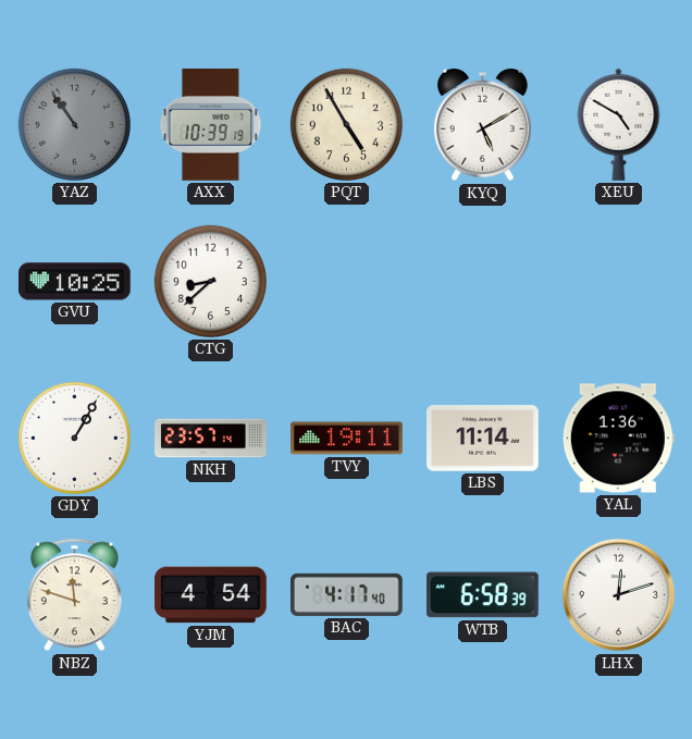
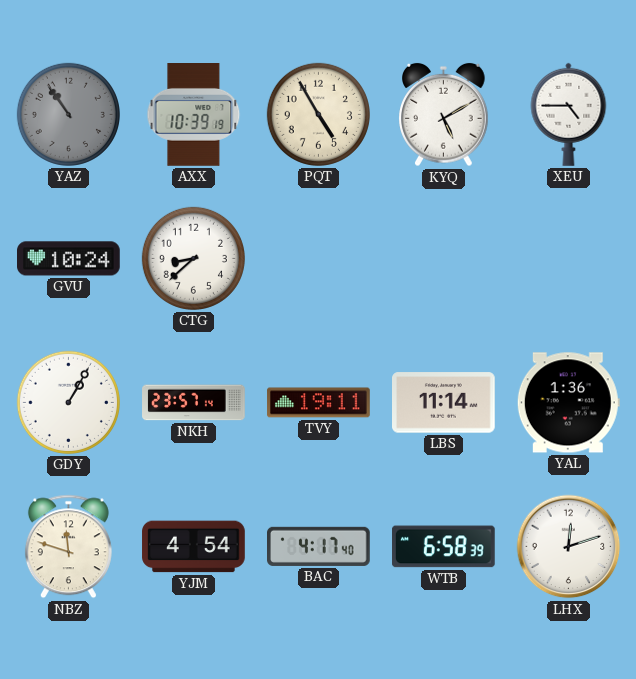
XEU: 4:50 -> 4:45 (569, 114)
GVU: 10:25 -> 10:24 (69, 259)
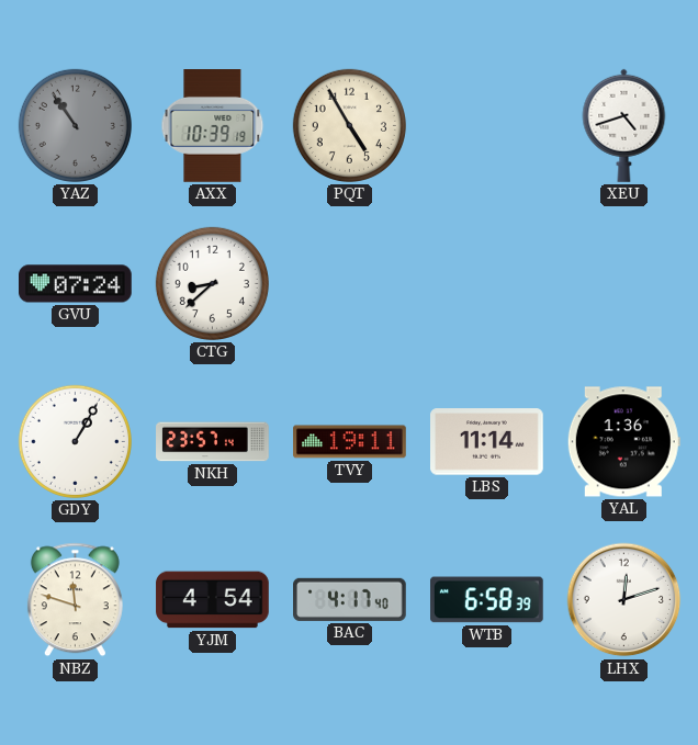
KYQ: 5:10 -> none (444, 115)
XEU: 4:45 -> 4:42 (624, 125)
GVU: 10:24 -> 07:24 (76, 284)
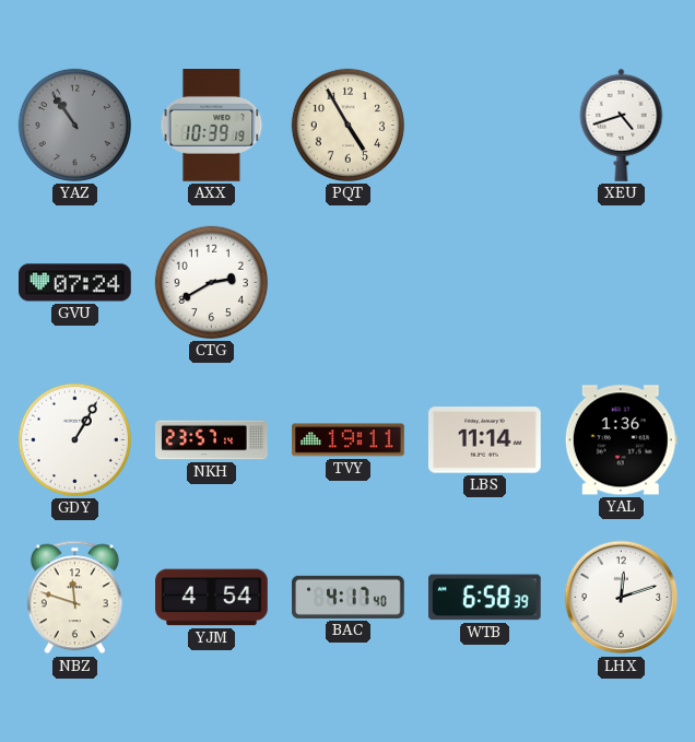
CTG: 8:38 -> 2:40 (211, 282)
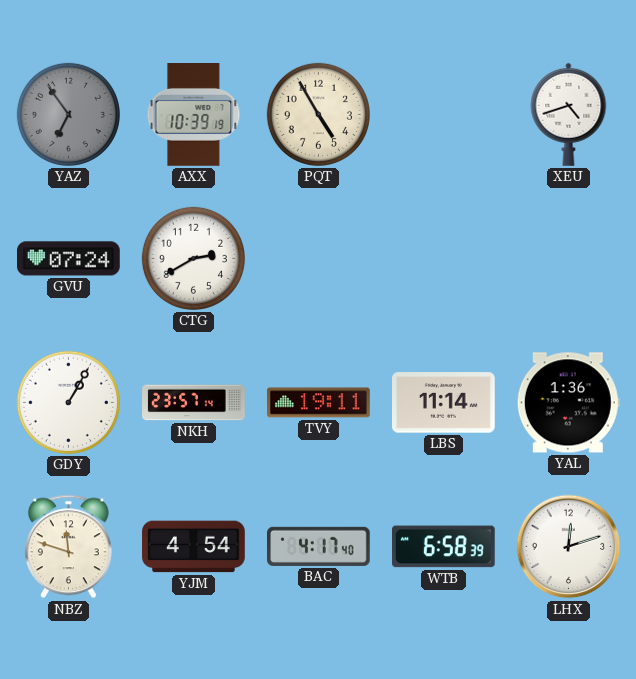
YAZ: 10:54 -> 6:54 (68, 114)
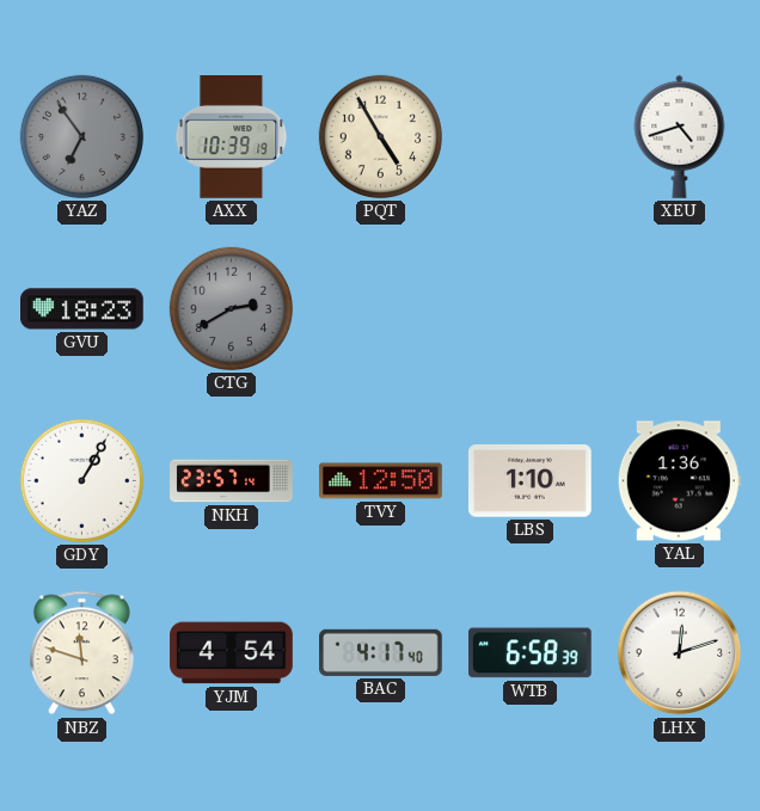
GVU: 07:24 -> 18:23 (82, 309)
CTG dial: white -> grey (231, 308)
TVY: 19:11 -> 12:50 (381, 481)
LBS: 11:14 -> 1:10 (531, 481)
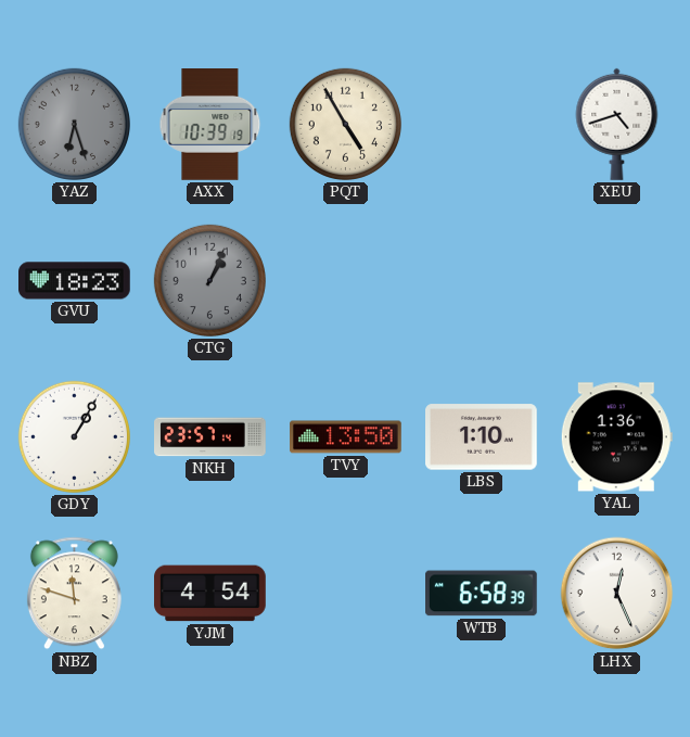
YAZ: 6:54 -> 6:27 (74, 124)
CTG: 2:40 -> 1:04 (209, 280)
TVY: 12:50 -> 13:50 (346, 437)
BAC: 4:17 -> none (381, 652)
LHX: 12:12 -> 12:26 (617, 594)
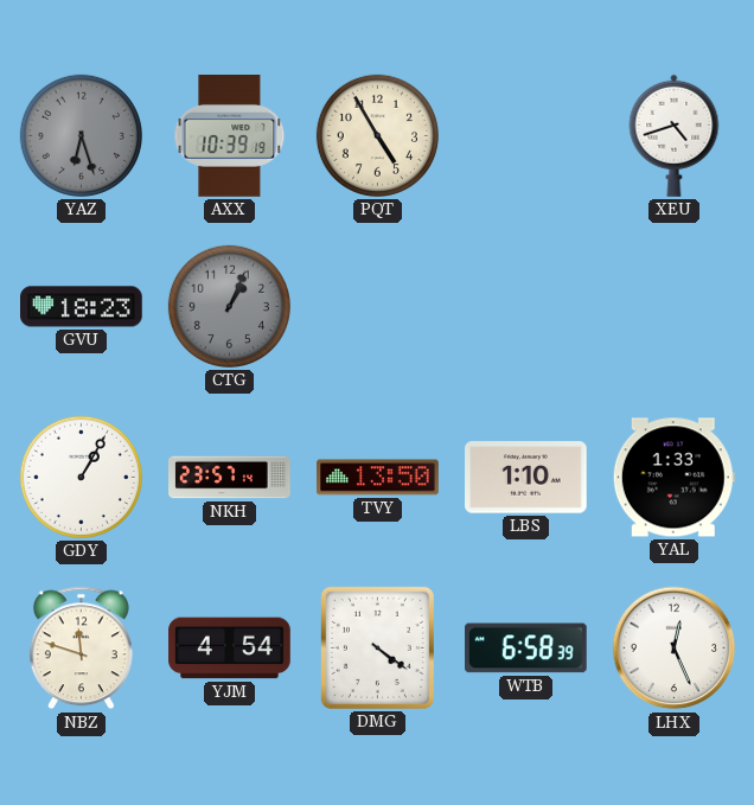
YAL: 1:36 -> 1:33 (673, 478)
DMG: none -> 4:21 (377, 647)
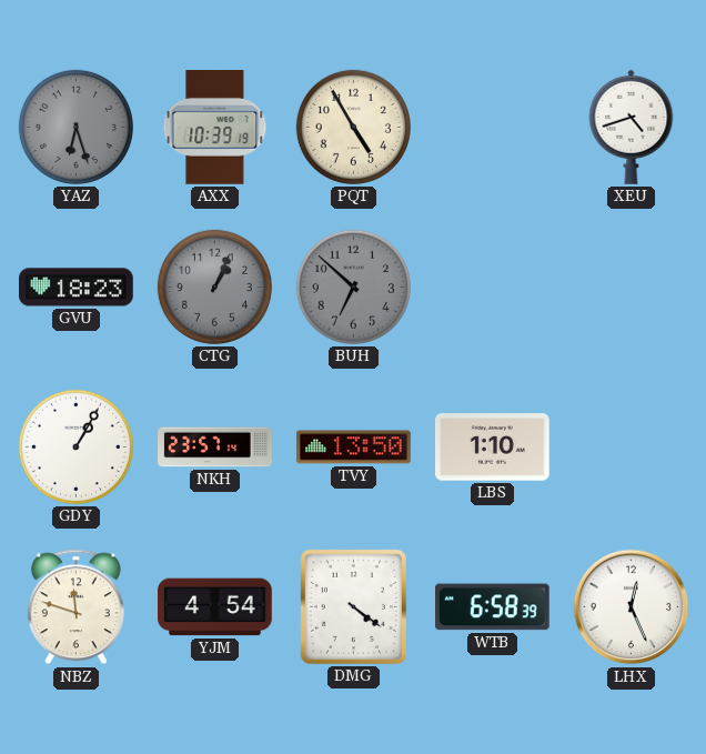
BUH: none -> 6:52 (353, 286)
YAL: 1:33 -> none (673, 478)
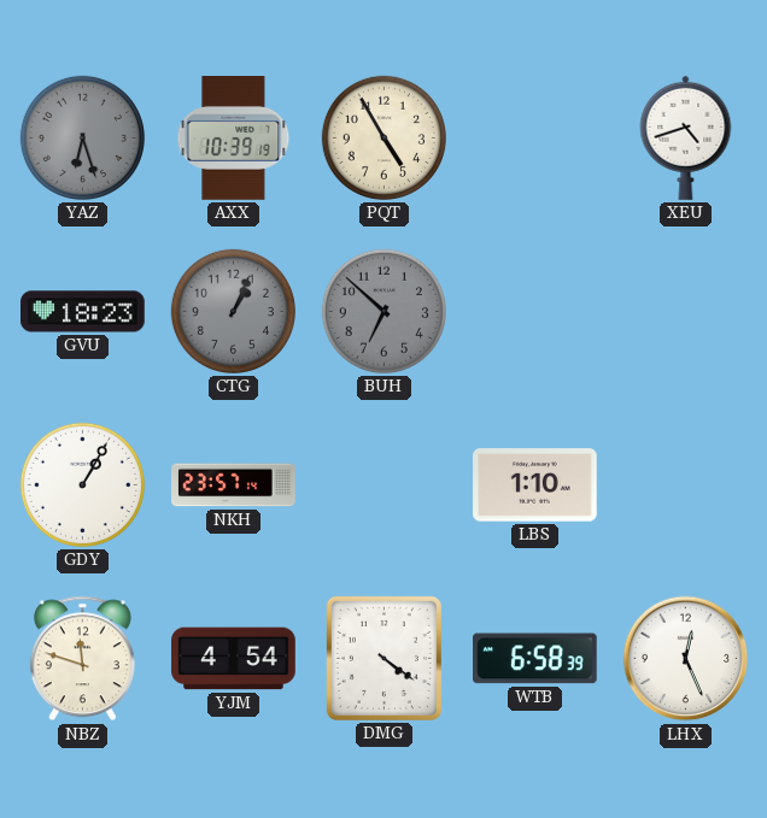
TVY: 13:50 -> none (354, 448)
